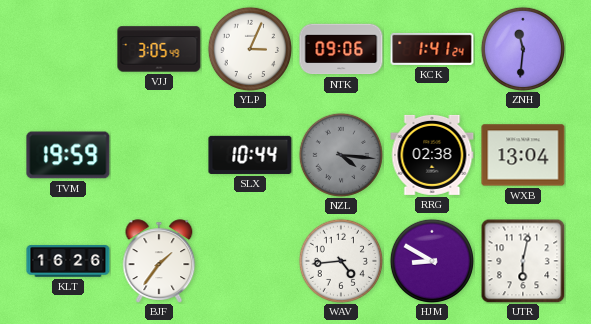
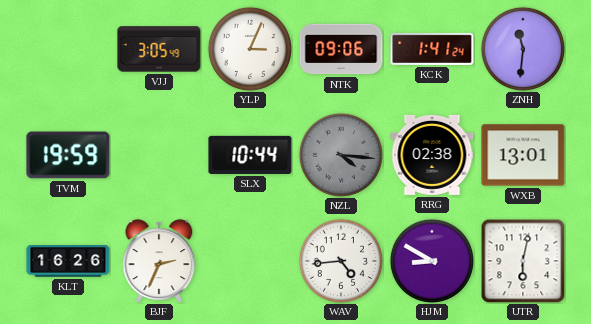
WXB: 13:04 -> 13:01 (523, 155)
BJF: 1:36 -> 2:34 (159, 261)
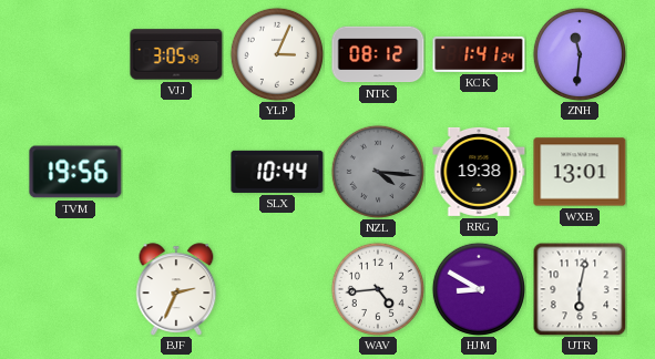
NTK: 09:06 -> 08:12 (378, 54)
TVM: 19:59 -> 19:56 (75, 172)
RRG: 02:38 -> 19:38 (479, 172)
KLT: 16:26 -> none (68, 262)
